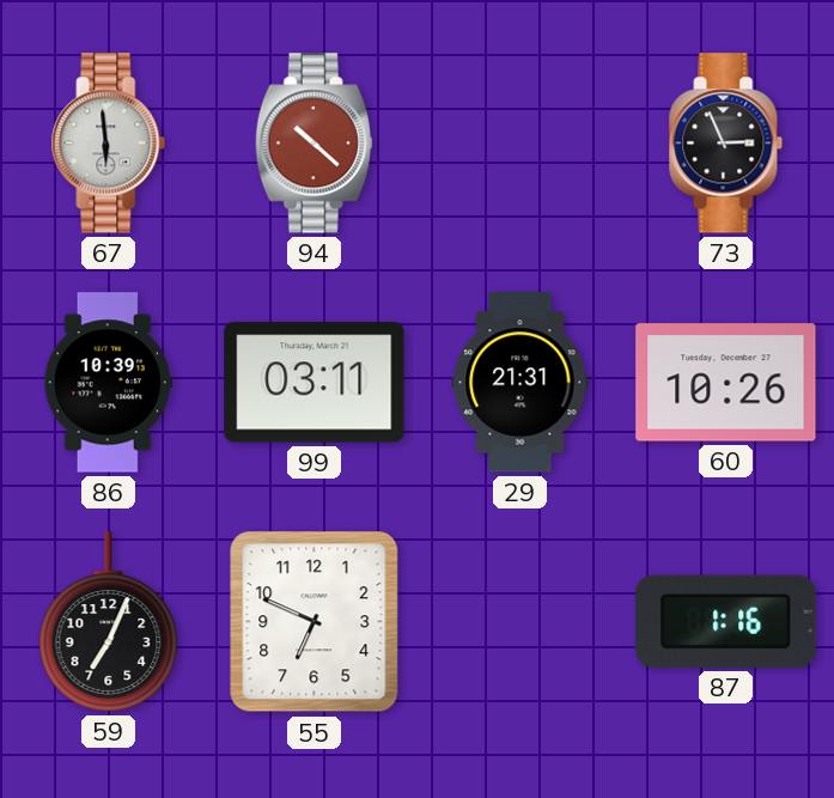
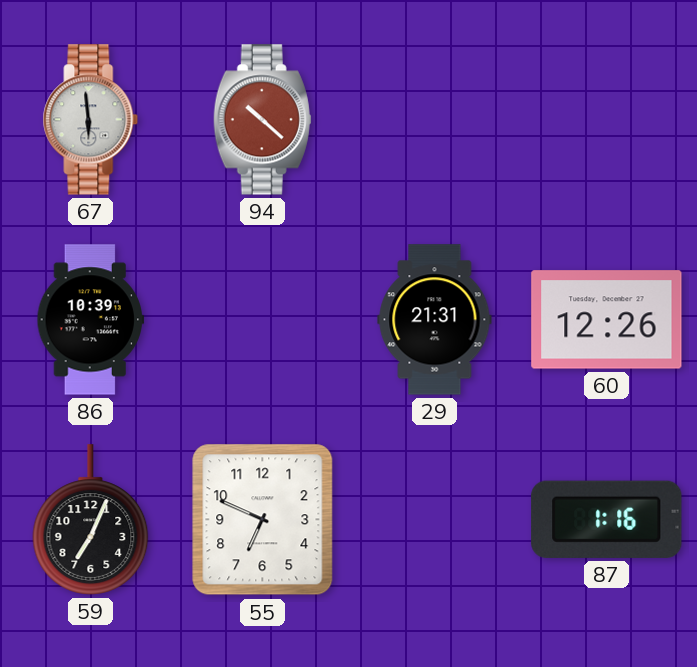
73: 2:56 -> none (726, 144)
99: 03:11 -> none (315, 383)
60: 10:26 -> 12:26 (607, 320)
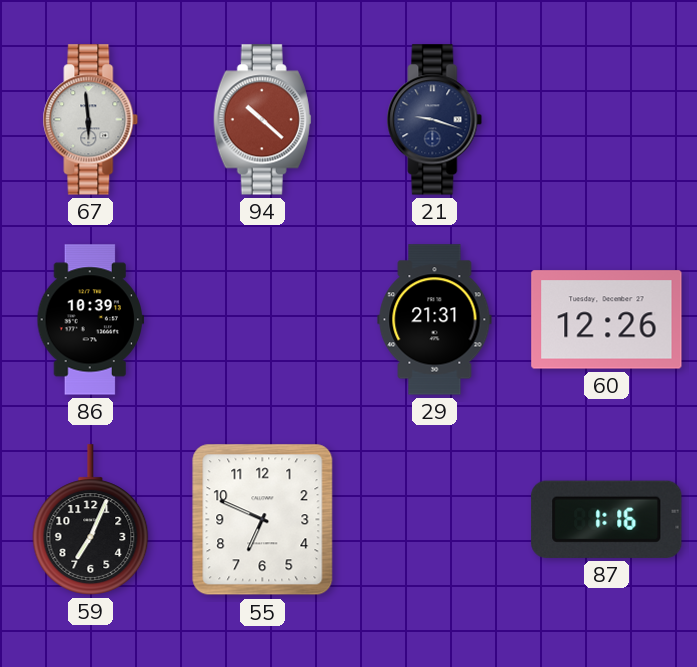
21: none -> 9:18 (435, 120)
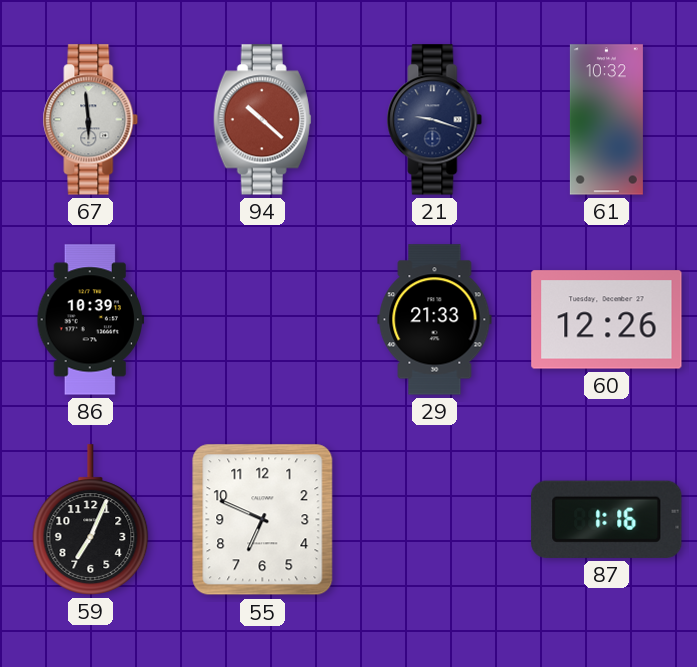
61: none -> 10:32 (606, 120)
29: 21:31 -> 21:33 (435, 320)
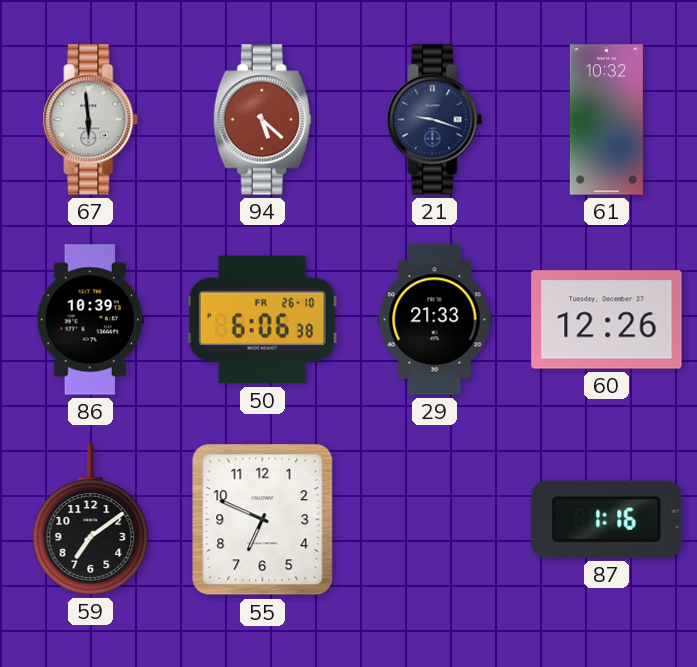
94: 10:22 -> 5:22 (262, 120)
50: none -> 6:06 (262, 320)
59: 7:04 -> 7:09 (91, 520)
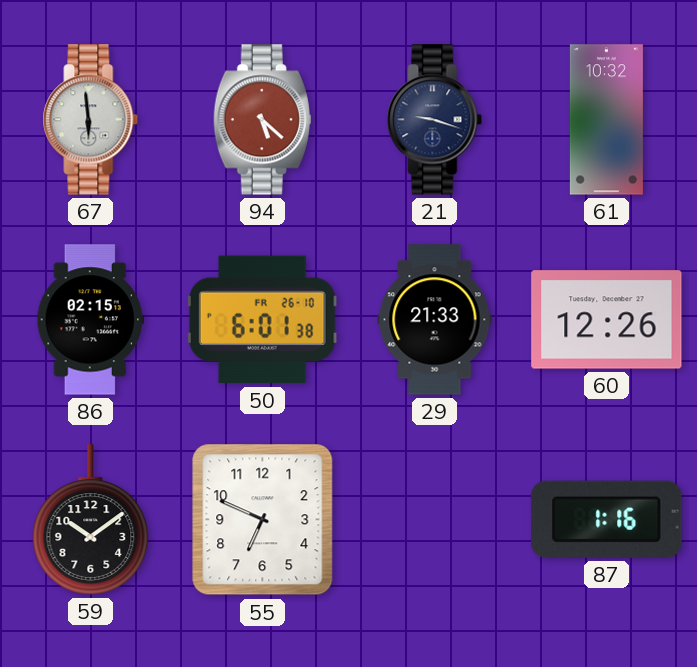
86: 10:39 -> 02:15 (91, 320)
50: 6:06 -> 6:01 (262, 320)
59: 7:09 -> 10:09 (91, 520)
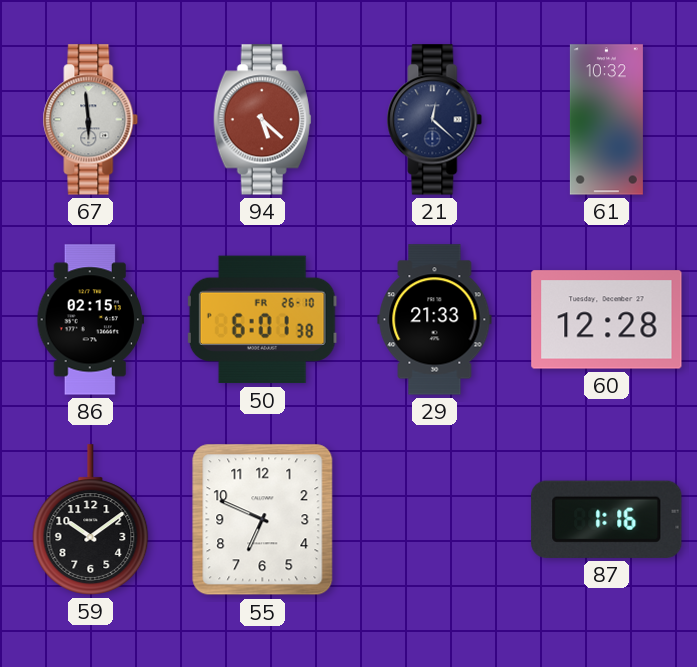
21: 9:18 -> 12:22 (435, 120)
60: 12:26 -> 12:28 (607, 320)
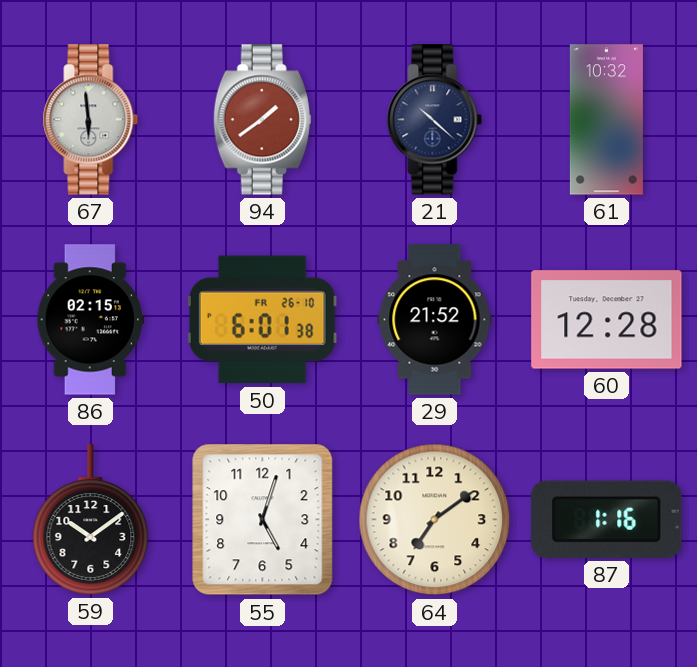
94: 5:22 -> 1:39 (262, 120)
21: 12:22 -> 10:22 (435, 120)
29: 21:33 -> 21:52 (435, 320)
55: 6:49 -> 5:03 (263, 520)
64: none -> 7:09 (435, 520)
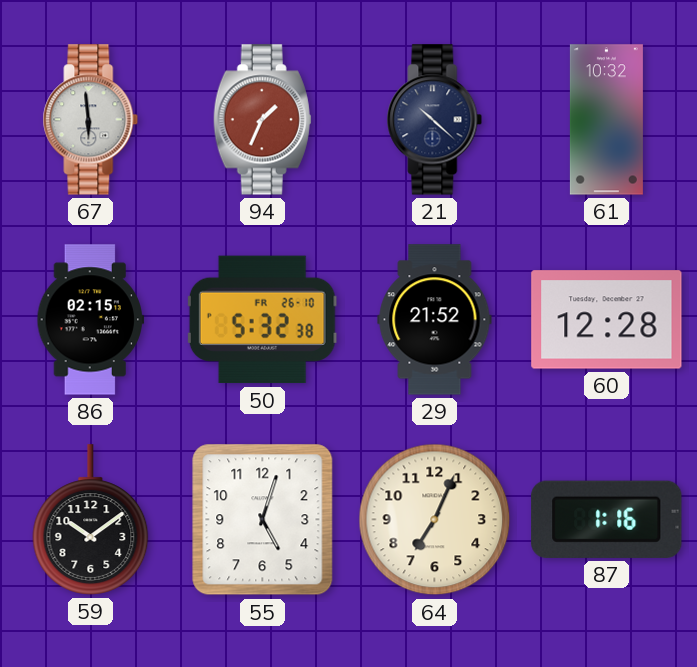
94: 1:39 -> 1:34 (262, 120)
50: 6:01 -> 5:32 (262, 320)
64: 7:09 -> 7:04 (435, 520)
